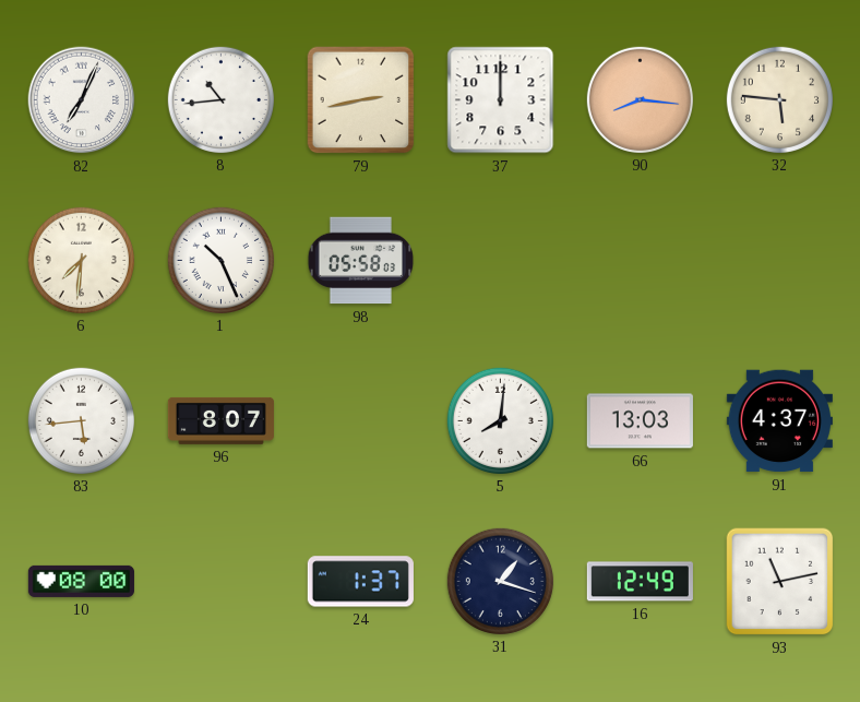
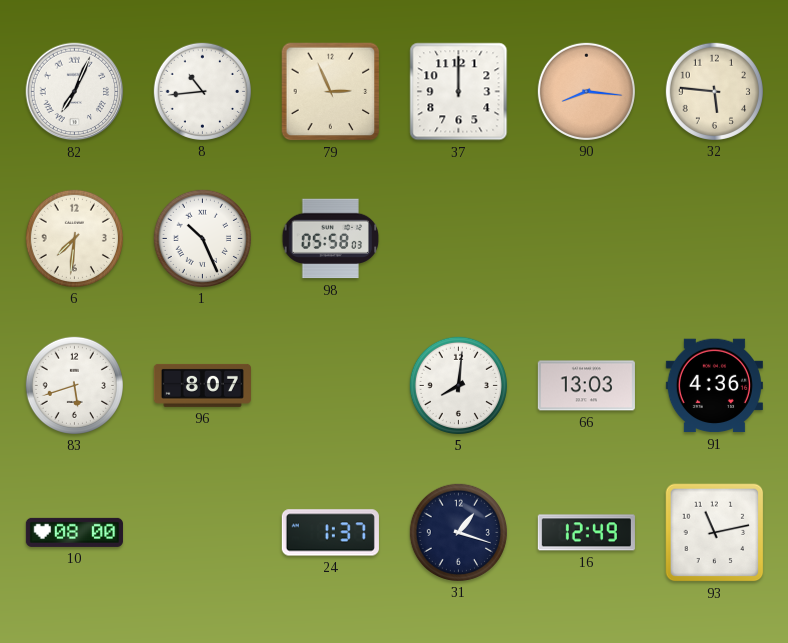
79: 2:43 -> 2:56 (331, 92)
83: 5:44 -> 5:42 (74, 385)
91: 4:37 -> 4:36 (714, 386)
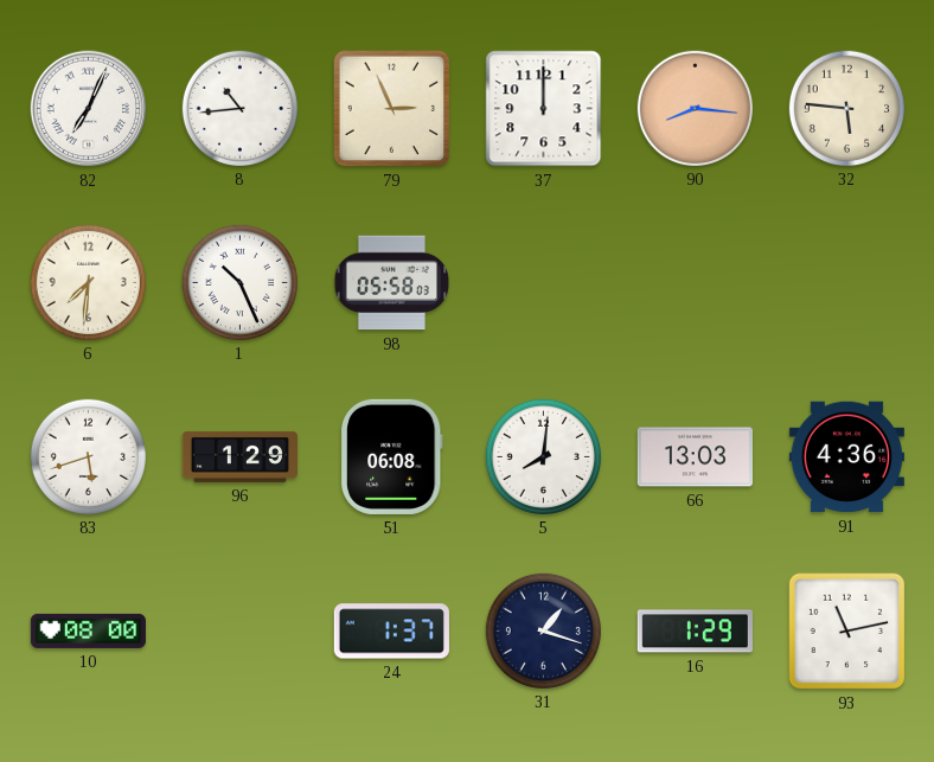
96: 8:07 -> 1:29 (239, 456)
51: none -> 06:08 (391, 456)
16: 12:49 -> 1:29 (695, 632)
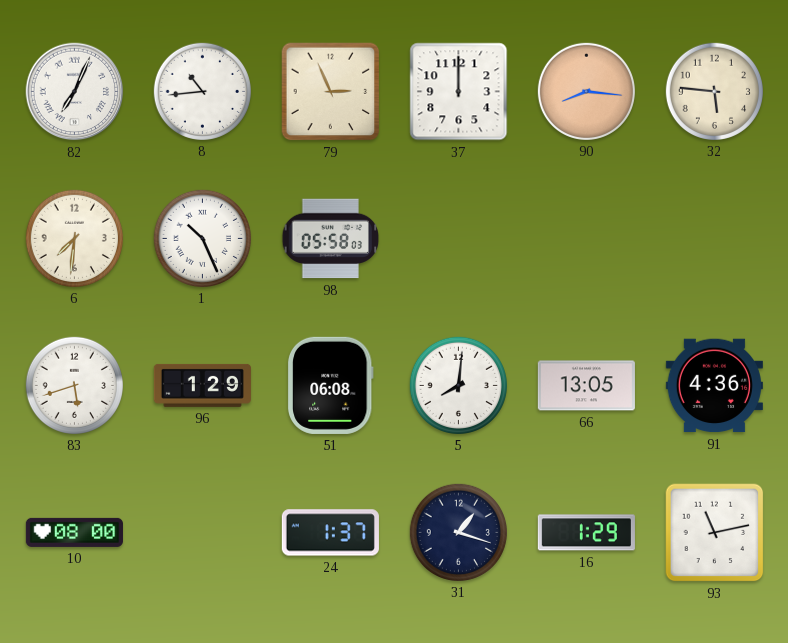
66: 13:03 -> 13:05 (586, 386)
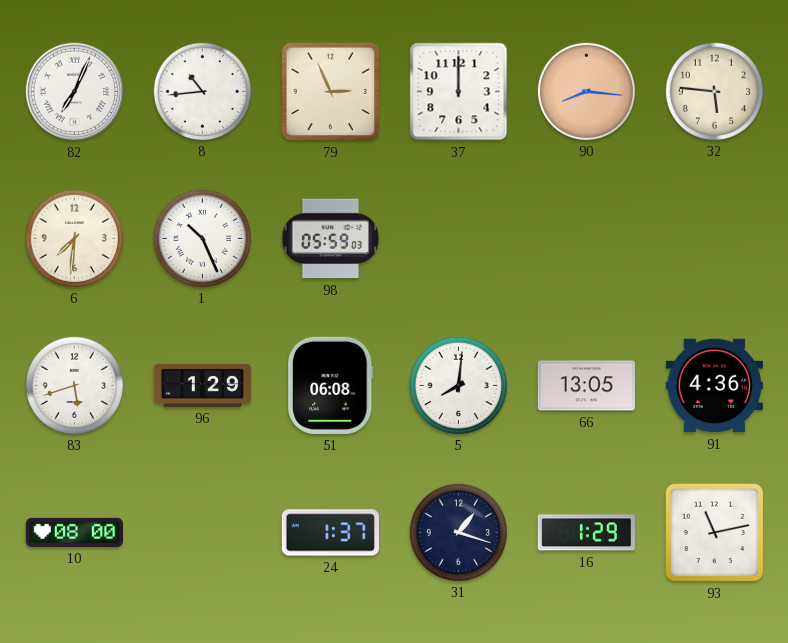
98: 05:58 -> 05:59 (331, 239)
